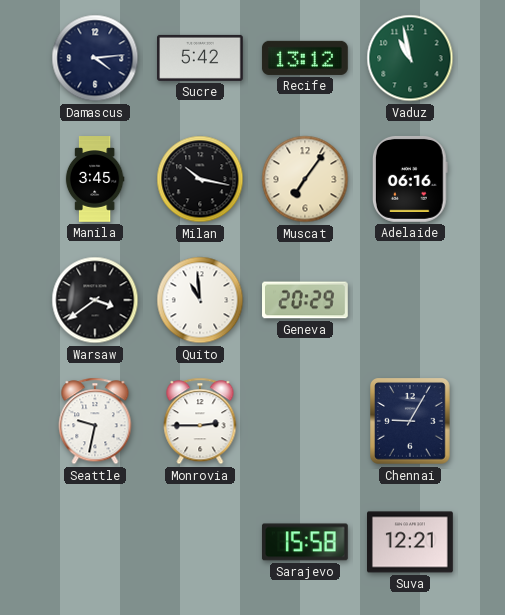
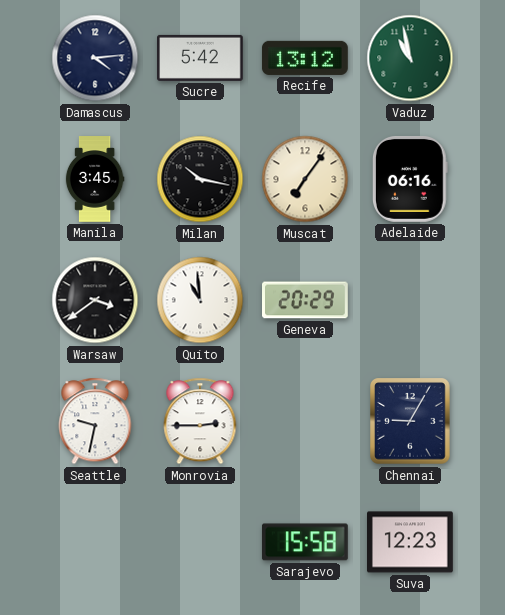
Suva: 12:21 -> 12:23 (411, 542)
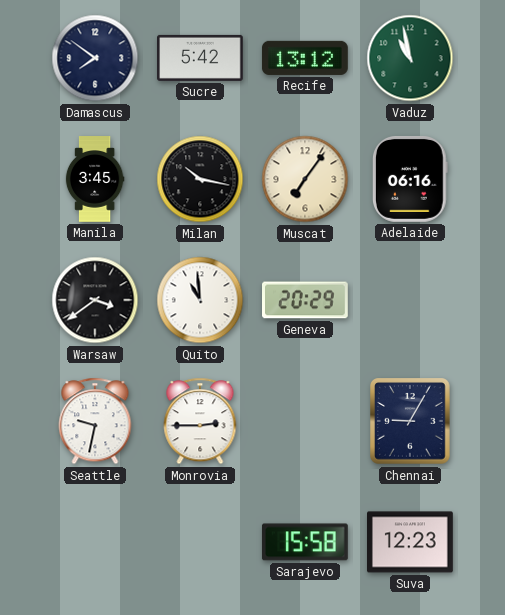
Damascus: 4:14 -> 7:51 (95, 58)
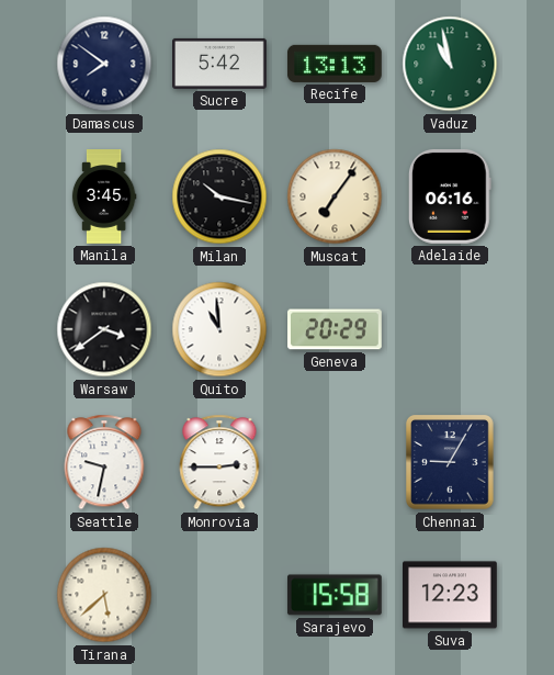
Recife: 13:12 -> 13:13 (335, 64)
Tirana: none -> 5:38 (104, 595)
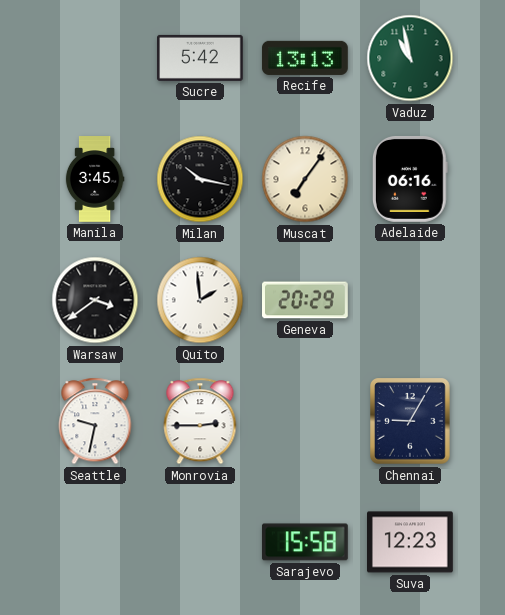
Damascus: 7:51 -> none (104, 64)
Quito: 10:59 -> 1:59 (200, 300)
Tirana: 5:38 -> none (104, 595)
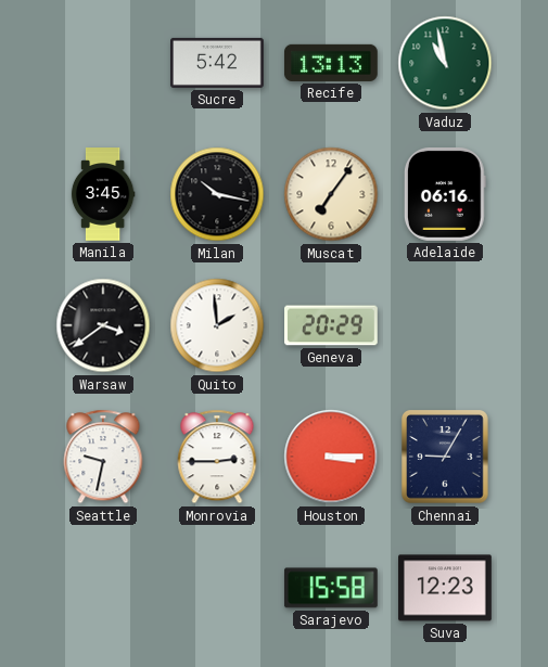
Houston: none -> 3:15 (331, 457)
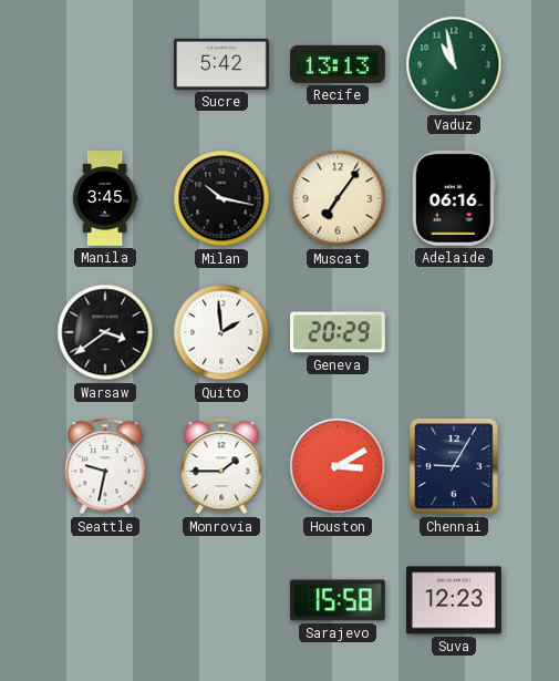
Monrovia: 2:45 -> 1:45 (221, 466)
Houston: 3:15 -> 3:10 (338, 466)
